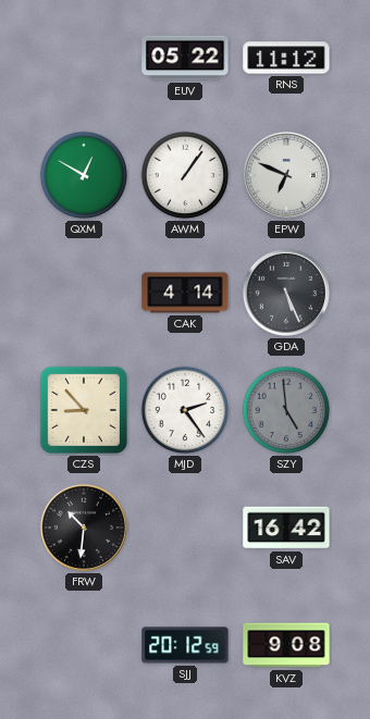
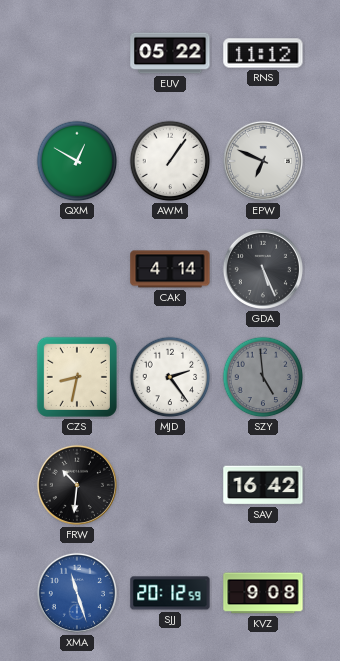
CZS: 8:53 -> 8:32 (77, 377)
XMA: none -> 11:27 (77, 593)
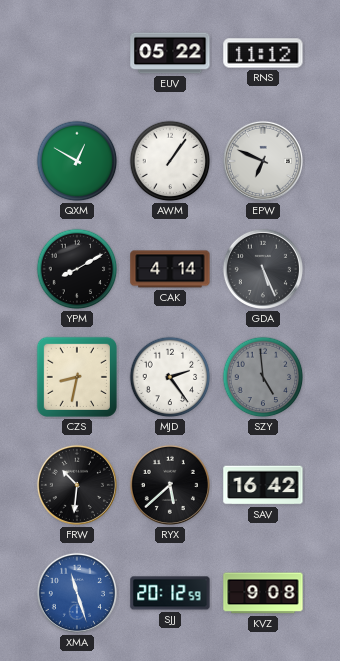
YPM: none -> 8:10 (77, 269)
RYX: none -> 5:38 (170, 485)
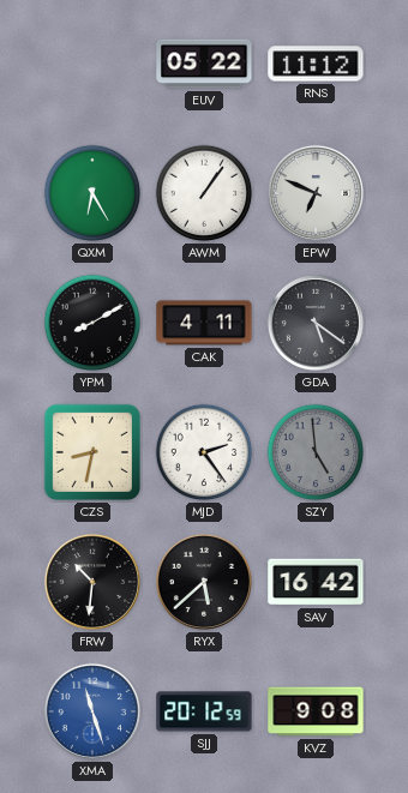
QXM: 12:50 -> 6:25 (92, 193)
CAK: 4:14 -> 4:11 (204, 323)
GDA: 5:26 -> 5:21 (316, 323)
